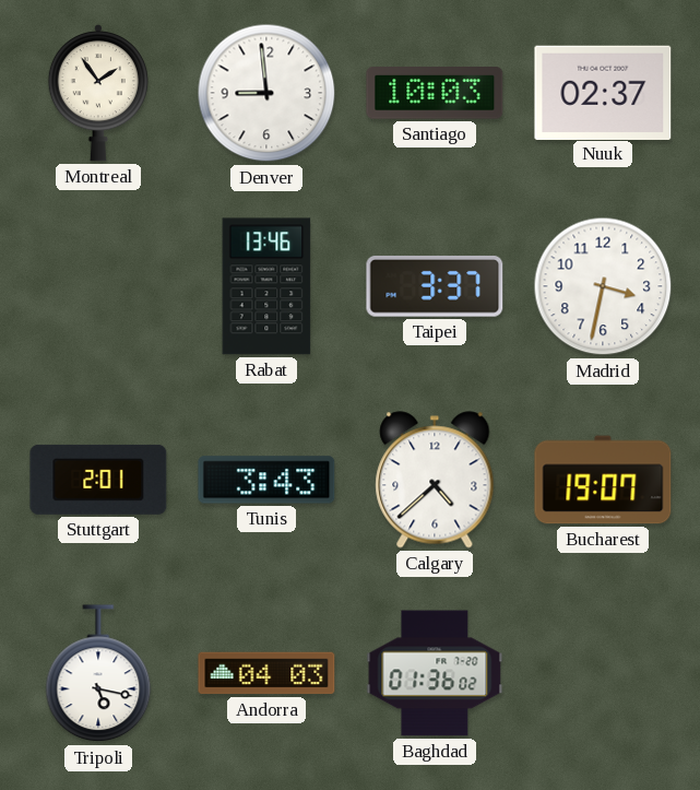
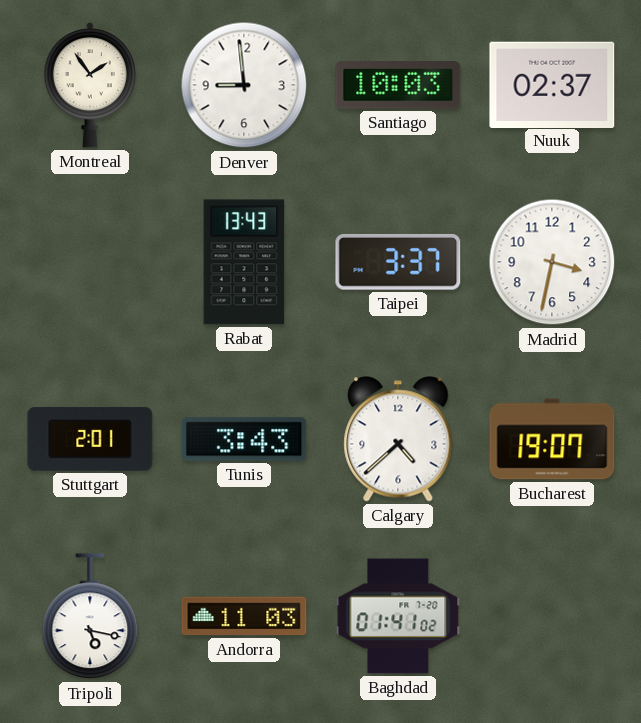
Rabat: 13:46 -> 13:43 (244, 262)
Andorra: 04:03 -> 11:03 (244, 616)
Baghdad: 01:36 -> 01:41 (398, 616)
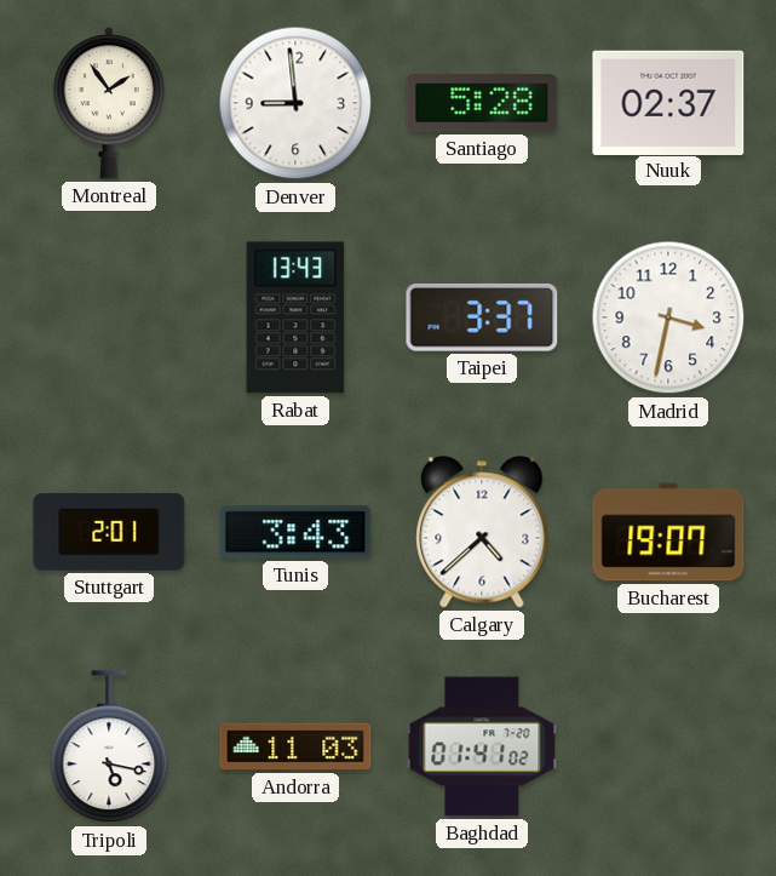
Santiago: 10:03 -> 5:28 (482, 104)
